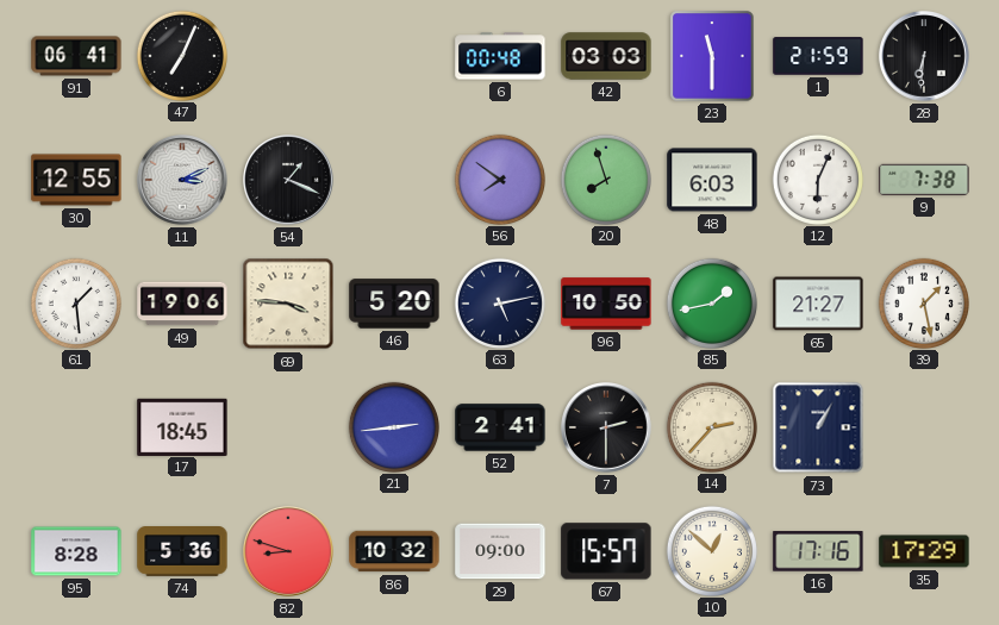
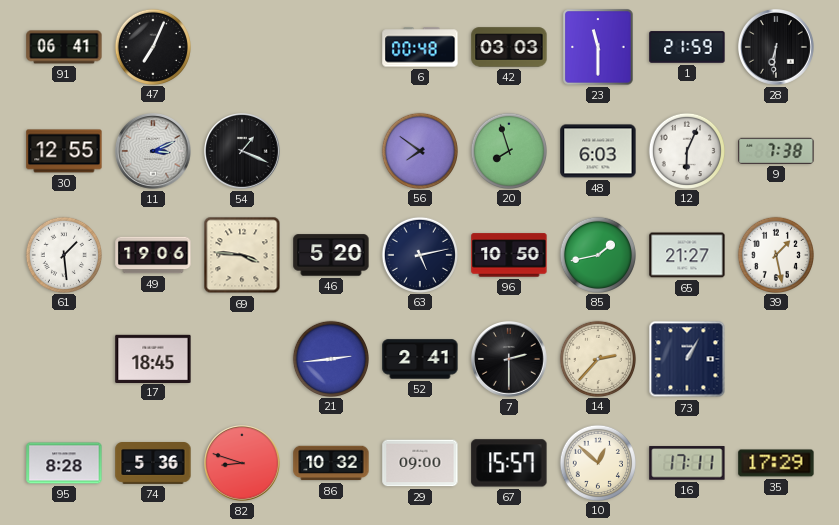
16: 17:16 -> 17:11 (687, 463)
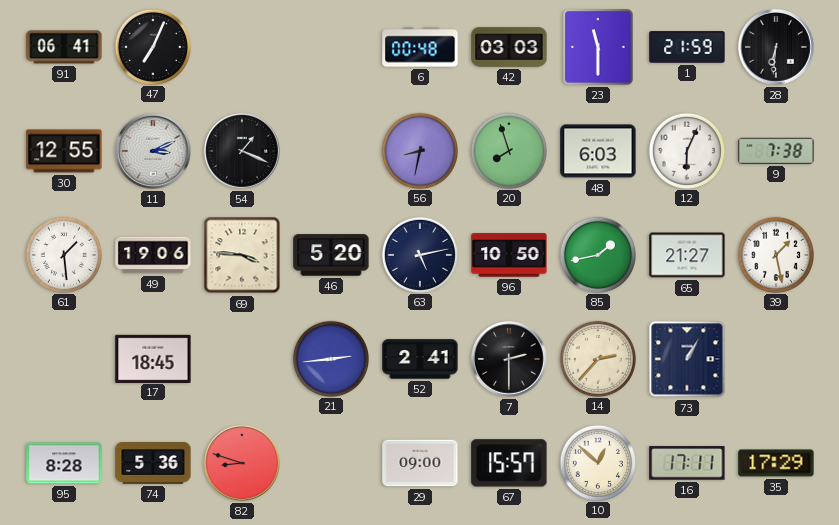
56: 7:51 -> 8:32 (419, 150)
86: 10:32 -> none (331, 463)
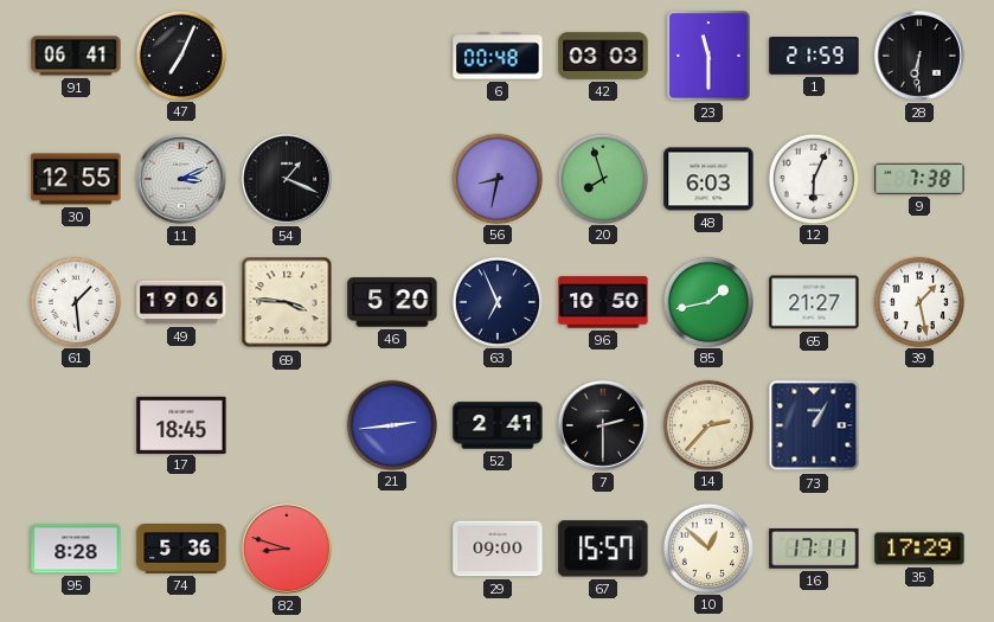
63: 5:13 -> 6:56 (496, 301)
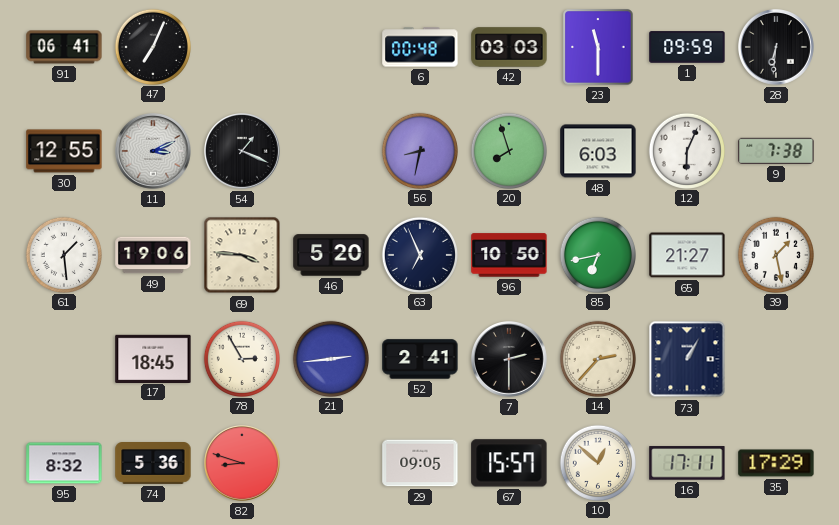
1: 21:59 -> 09:59 (687, 47)
85: 1:43 -> 6:43 (597, 254)
78: none -> 2:55 (241, 358)
95: 8:28 -> 8:32 (64, 463)
29: 09:00 -> 09:05 (420, 463)
